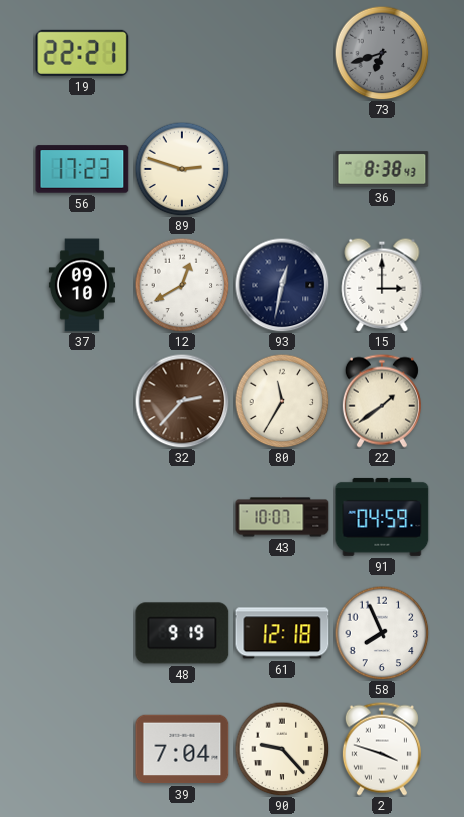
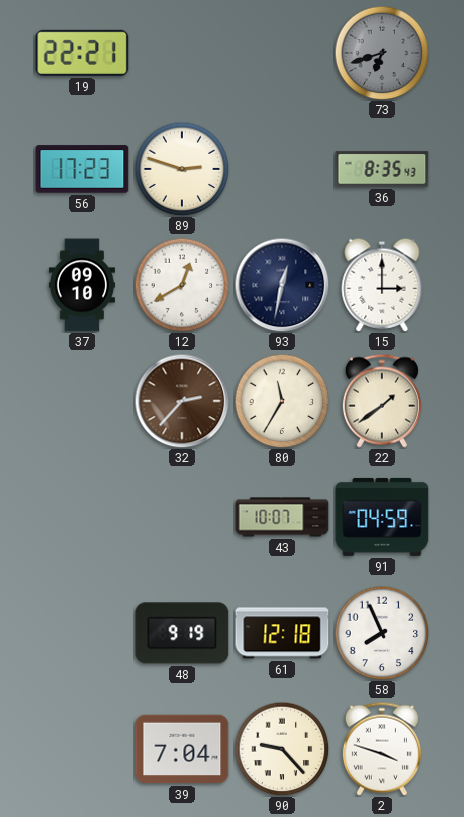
36: 8:38 -> 8:35 (382, 169)
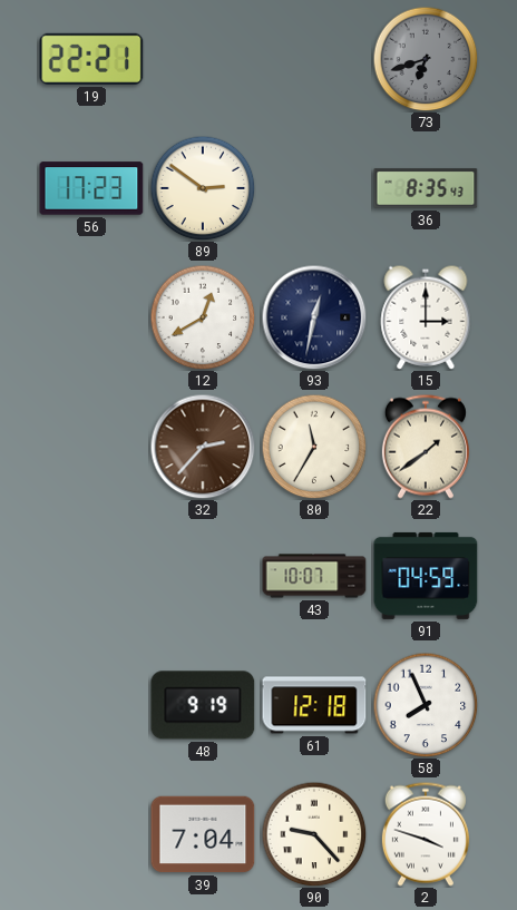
89: 2:48 -> 2:51 (203, 188)
37: 09:10 -> none (82, 285)
